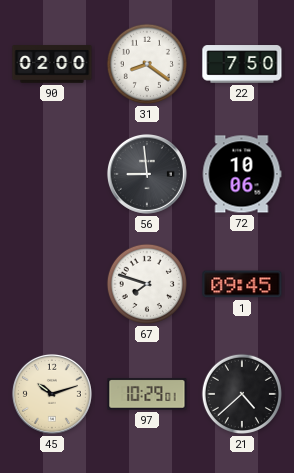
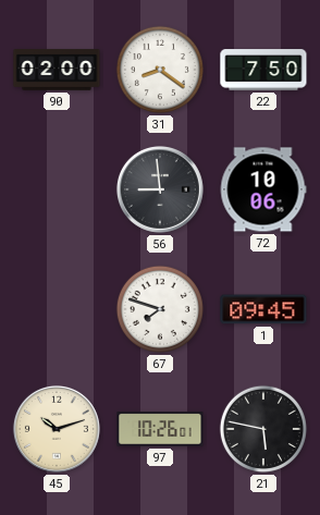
97: 10:29 -> 10:26 (160, 429)
21: 4:38 -> 5:47 (263, 429)
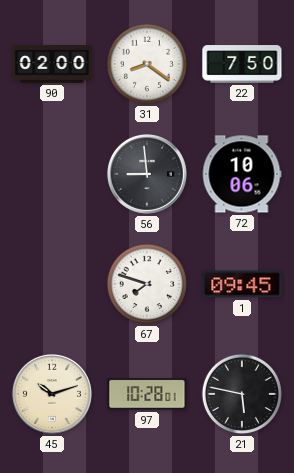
97: 10:26 -> 10:28 (147, 394)
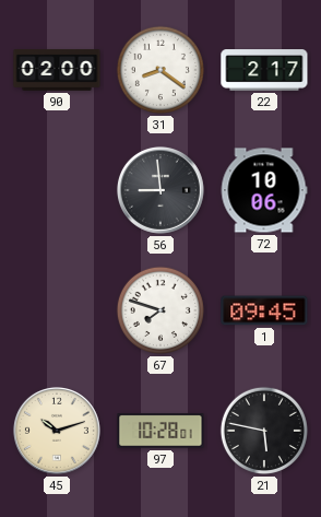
22: 7:50 -> 2:17 (264, 70)
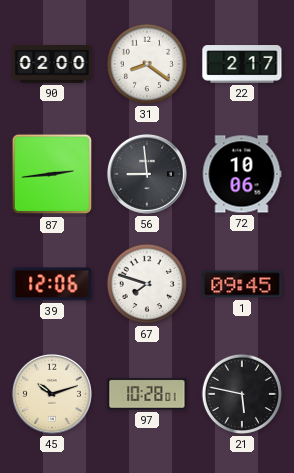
87: none -> 2:44 (52, 174)
39: none -> 12:06 (52, 284)
